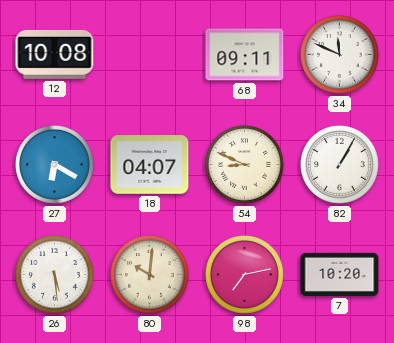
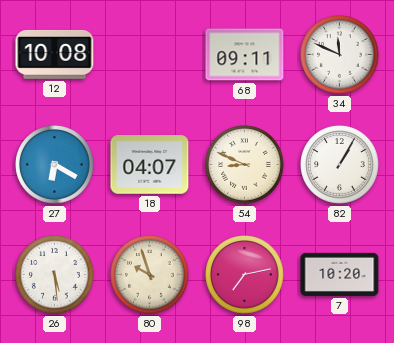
80: 10:01 -> 9:57 (150, 275)
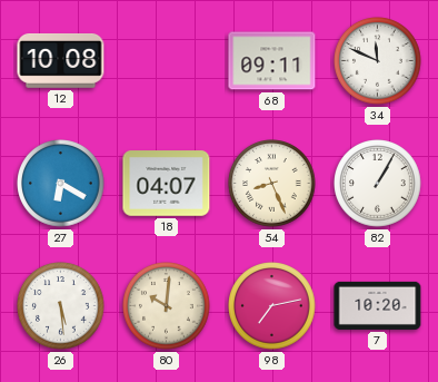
54: 8:49 -> 8:26 (272, 184)
80: 9:57 -> 10:01 (167, 306)
